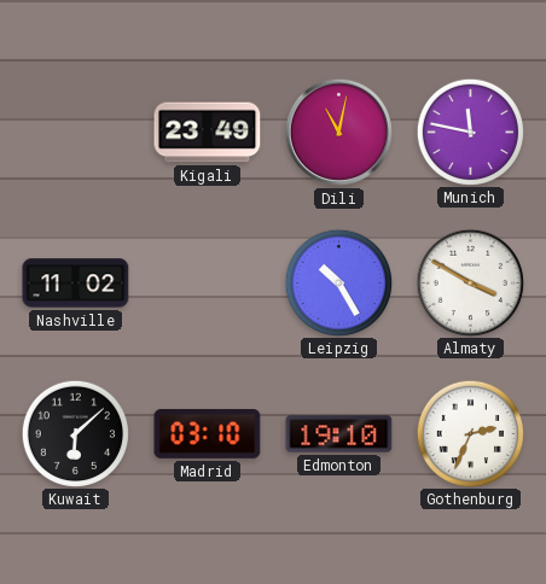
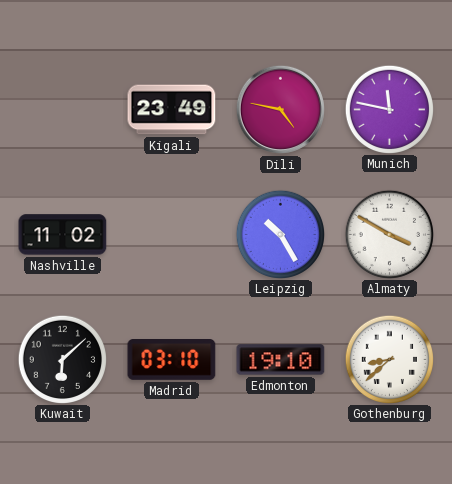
Dili: 11:02 -> 4:47 (280, 109)
Gothenburg: 2:34 -> 8:38 (389, 359)
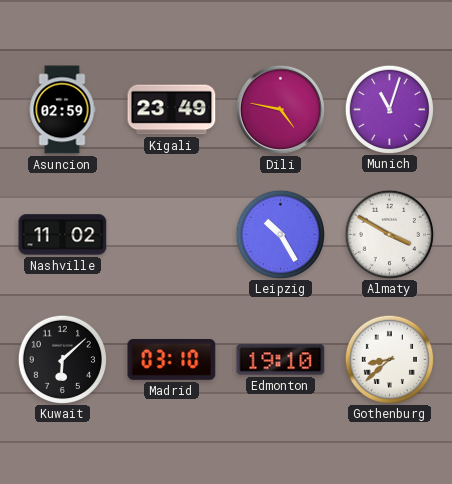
Asuncion: none -> 02:59 (62, 110)
Munich: 11:47 -> 11:03 (389, 109)
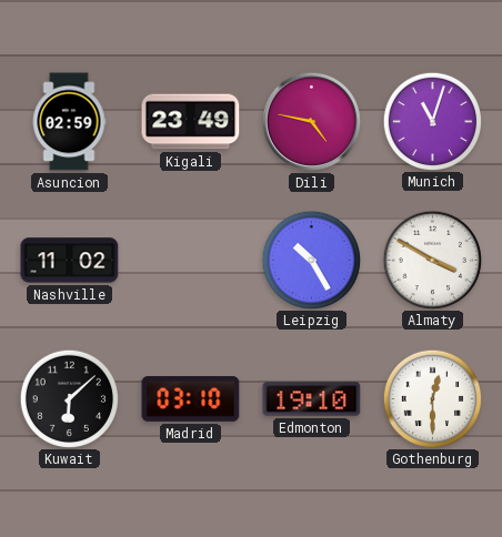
Gothenburg: 8:38 -> 12:30 (432, 398)
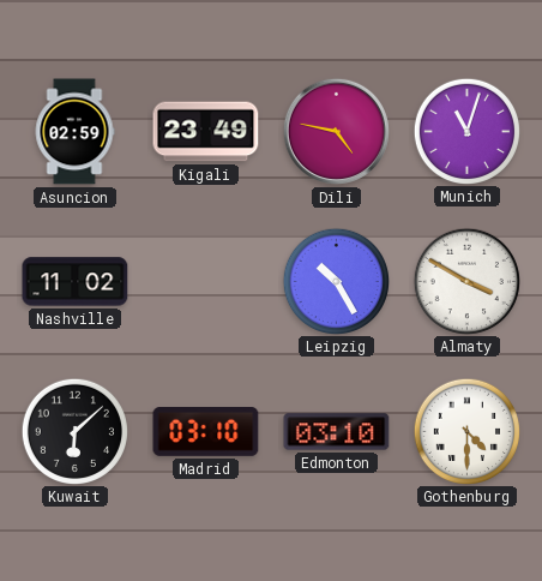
Edmonton: 19:10 -> 03:10 (337, 432)
Gothenburg: 12:30 -> 4:30 (466, 431)
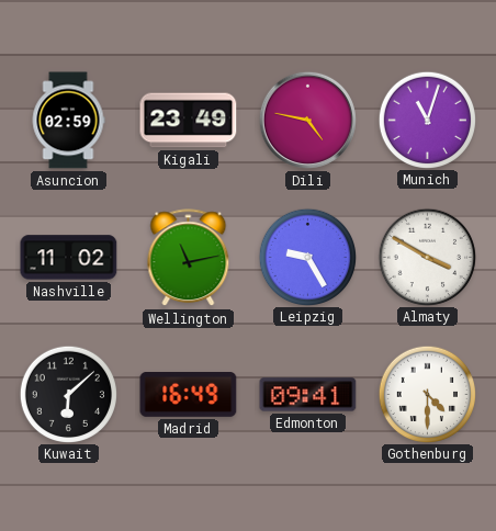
Wellington: none -> 11:13 (189, 258)
Leipzig: 10:25 -> 9:25 (307, 257)
Madrid: 03:10 -> 16:49 (189, 395)
Edmonton: 03:10 -> 09:41 (308, 395)
